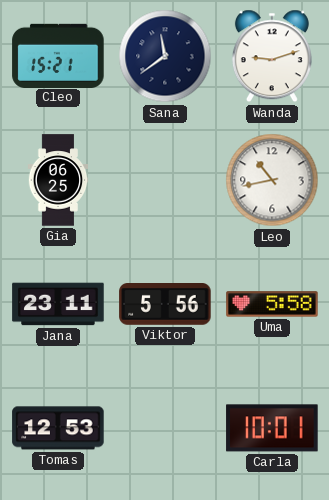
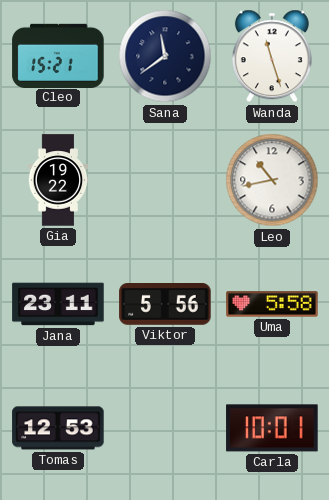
Wanda: 9:12 -> 11:27 (272, 56)
Gia: 06:25 -> 19:22 (58, 180)
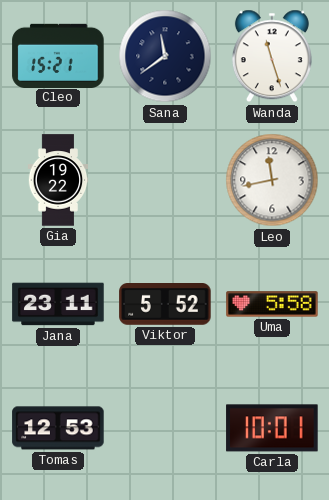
Leo: 10:43 -> 11:43 (272, 180)
Viktor: 5:56 -> 5:52 (165, 305)
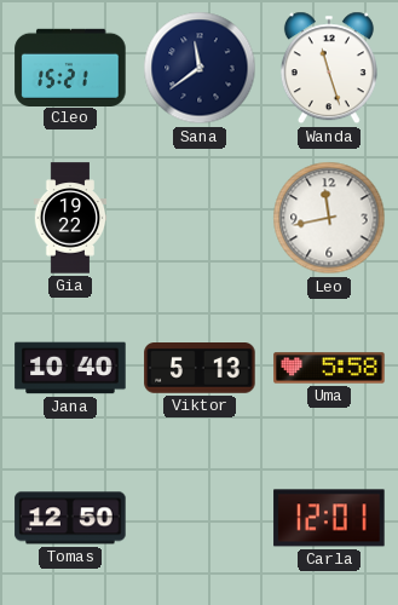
Jana: 23:11 -> 10:40 (70, 368)
Viktor: 5:52 -> 5:13 (200, 369)
Tomas: 12:53 -> 12:50 (70, 518)
Carla: 10:01 -> 12:01 (329, 518)
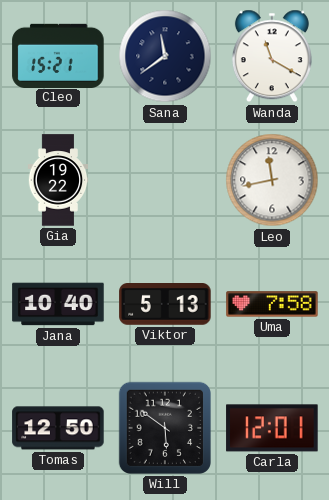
Wanda: 11:27 -> 11:20 (272, 56)
Uma: 5:58 -> 7:58 (272, 304)
Will: none -> 5:51 (165, 428)
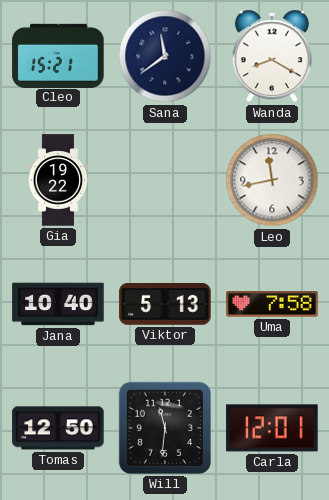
Wanda: 11:20 -> 8:20 (272, 56)
Will: 5:51 -> 11:31 (165, 428)
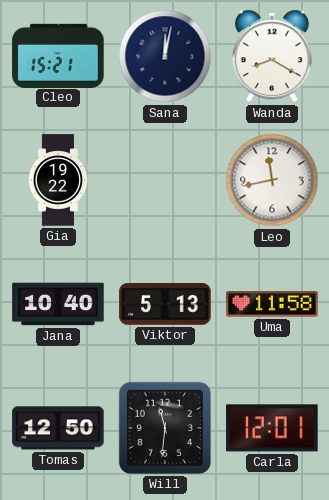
Sana: 11:39 -> 12:02 (165, 56)
Uma: 7:58 -> 11:58 (272, 304)
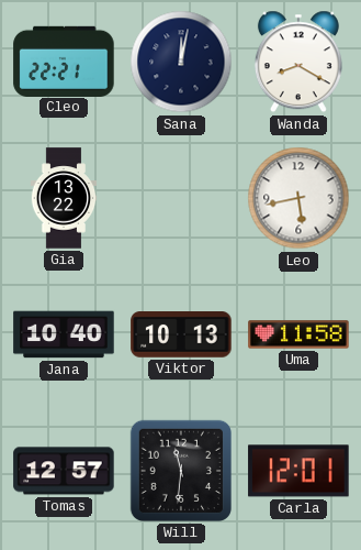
Cleo: 15:21 -> 22:21 (64, 61)
Gia: 19:22 -> 13:22 (64, 198)
Leo: 11:43 -> 5:43 (298, 198)
Viktor: 5:13 -> 10:13 (181, 335)
Tomas: 12:50 -> 12:57 (64, 471)
